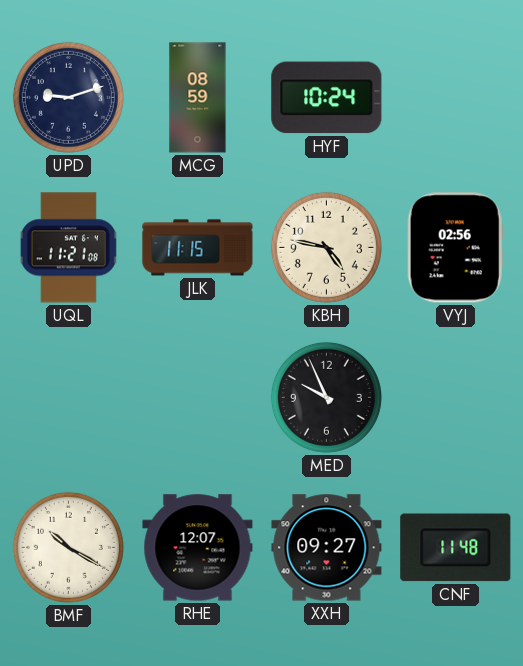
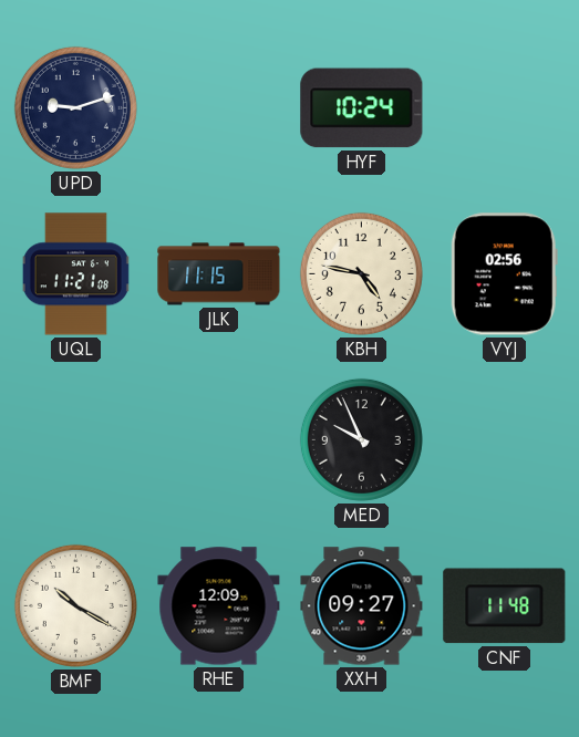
MCG: 08:59 -> none (198, 98)
RHE: 12:07 -> 12:09 (219, 606)
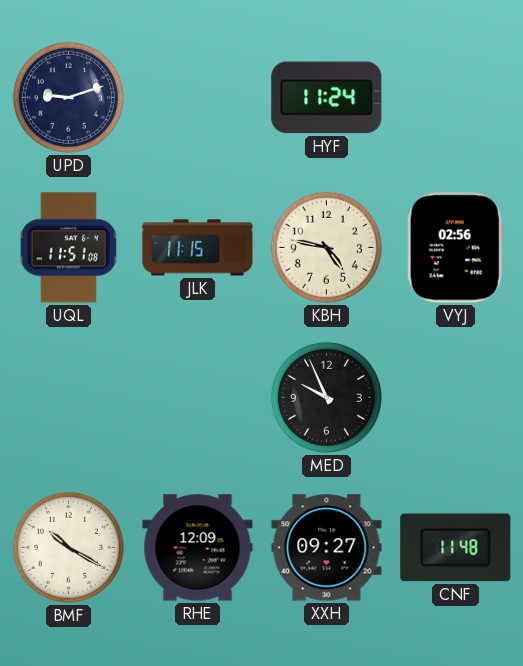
HYF: 10:24 -> 11:24 (327, 98)
UQL: 11:21 -> 11:51 (68, 248)
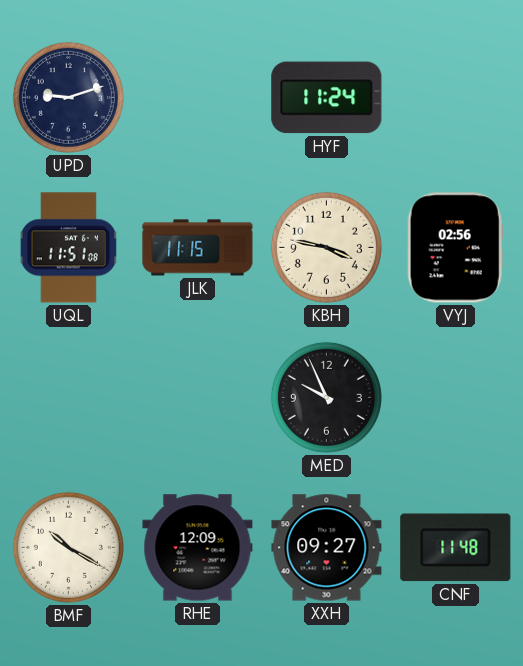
KBH: 4:47 -> 3:47 (326, 247)
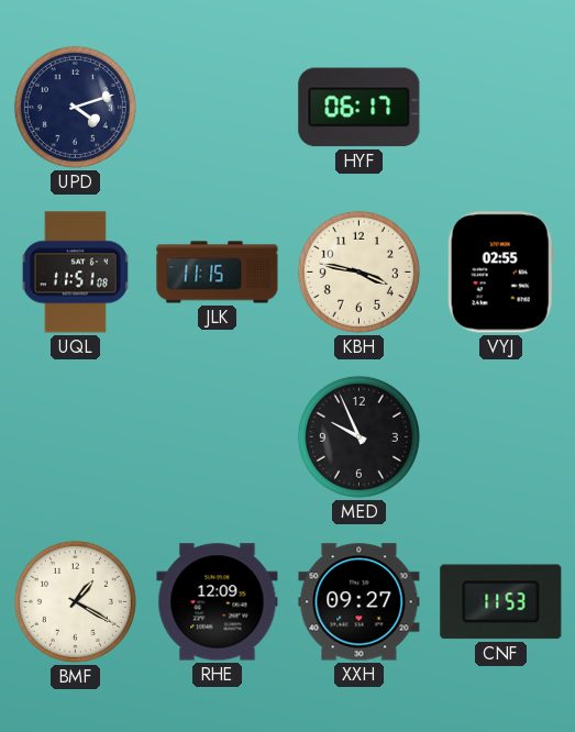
UPD: 9:12 -> 4:12 (75, 107)
HYF: 11:24 -> 06:17 (360, 108)
VYJ: 02:56 -> 02:55 (500, 273)
BMF: 10:20 -> 1:20 (75, 601)
CNF: 11:48 -> 11:53 (501, 602)
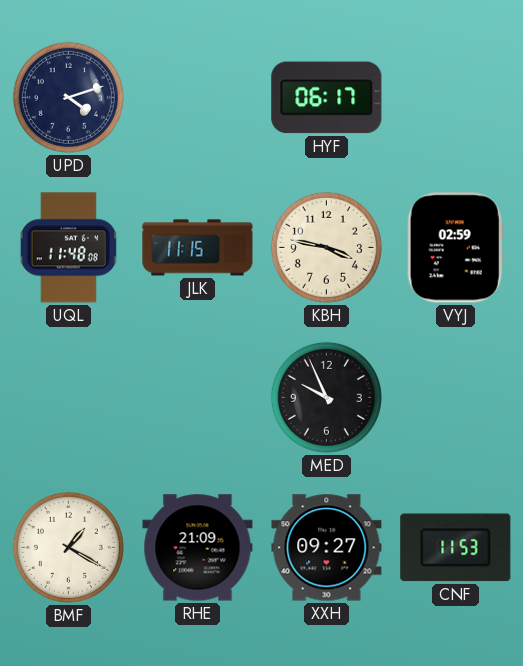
UQL: 11:51 -> 11:48 (68, 248)
VYJ: 02:55 -> 02:59 (455, 248)
RHE: 12:09 -> 21:09 (198, 548)
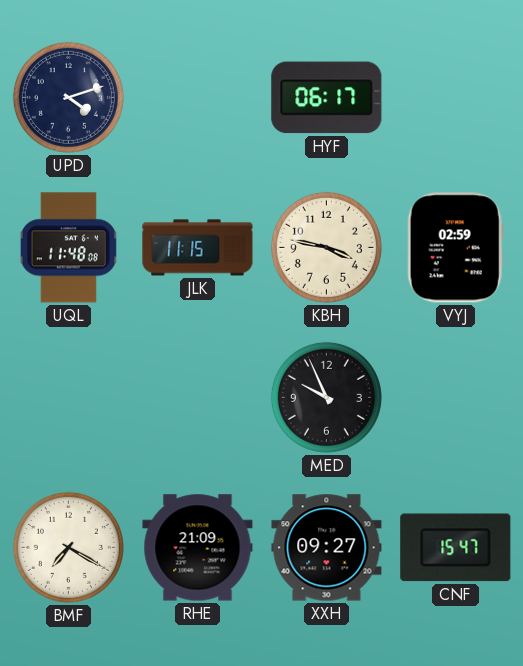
BMF: 1:20 -> 7:20 (68, 547)
CNF: 11:53 -> 15:47 (456, 548)
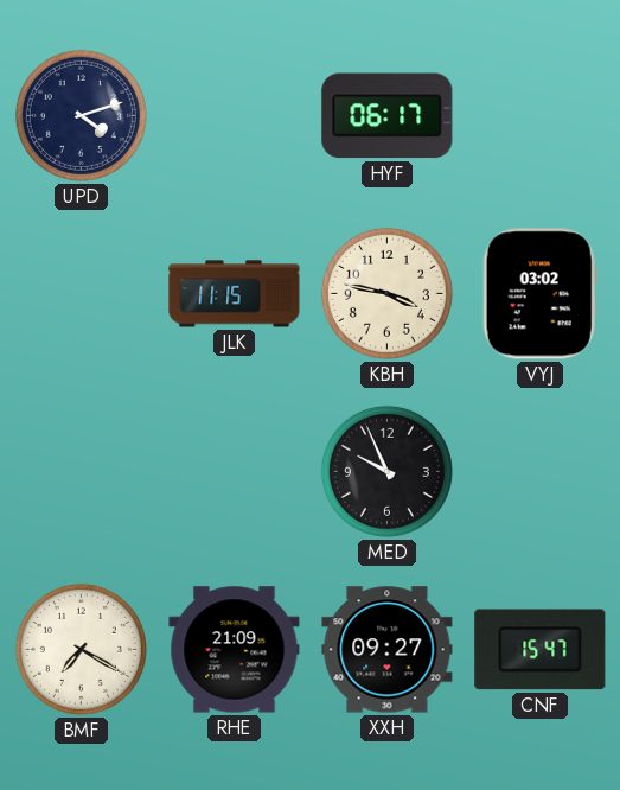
UQL: 11:48 -> none (68, 248)
VYJ: 02:59 -> 03:02 (539, 294)
